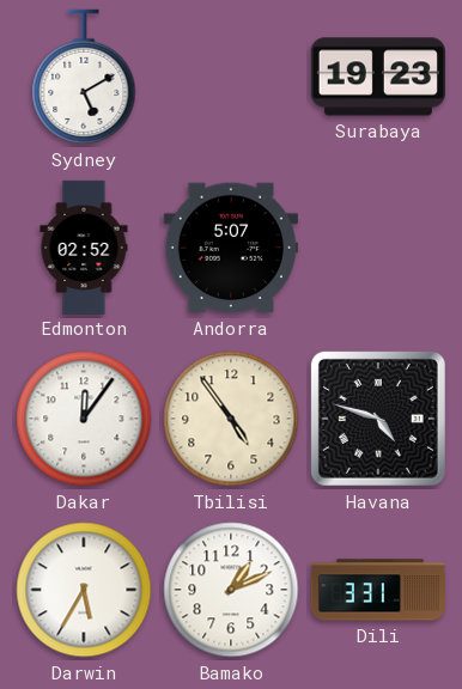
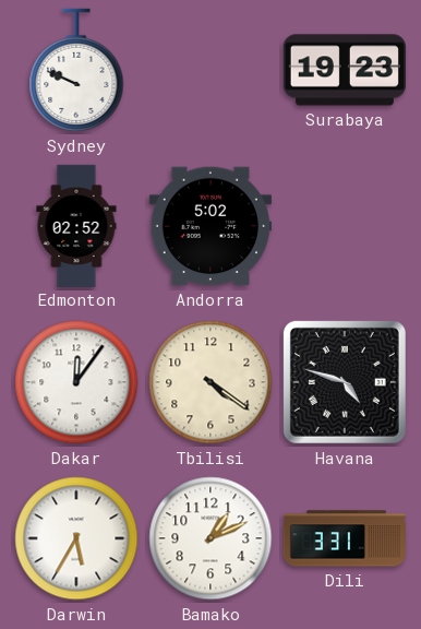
Sydney: 5:10 -> 9:49 (76, 70)
Andorra: 5:07 -> 5:02 (211, 226)
Tbilisi: 4:54 -> 4:21 (211, 382)
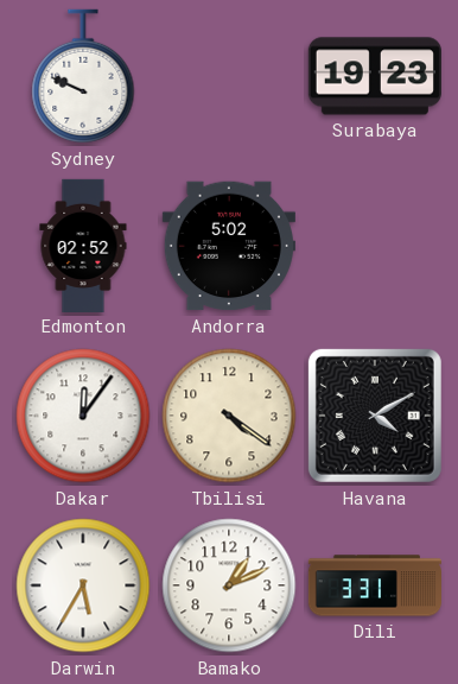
Havana: 4:48 -> 4:10 (375, 416)
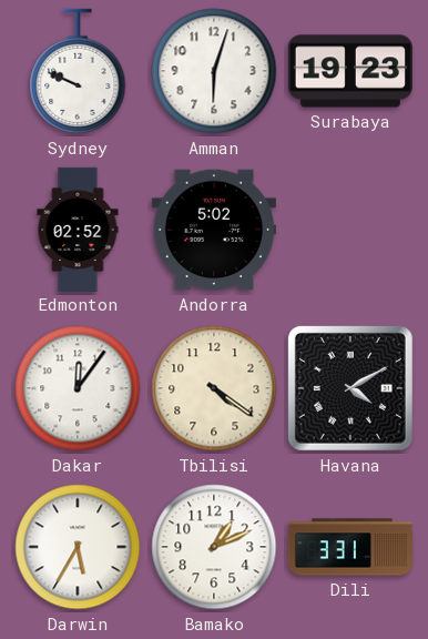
Amman: none -> 6:03 (214, 71)
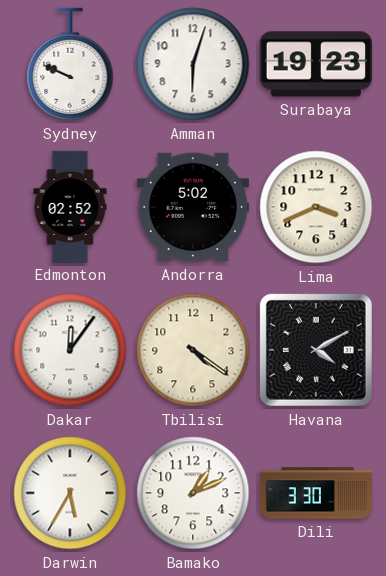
Lima: none -> 3:41 (316, 207)
Dili: 3:31 -> 3:30 (315, 493)
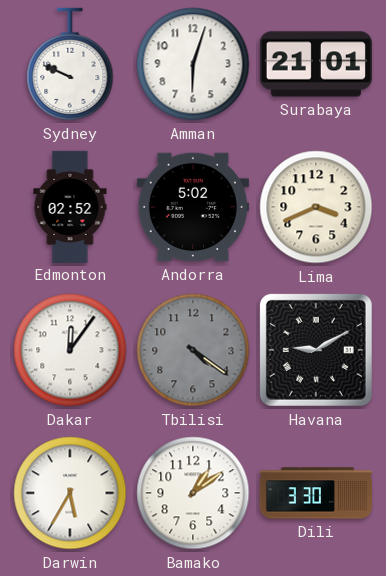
Surabaya: 19:23 -> 21:01 (316, 64)
Tbilisi dial: cream -> grey (193, 350)
Havana: 4:10 -> 9:10 (316, 350)
Bamako: 1:11 -> 1:09 (193, 493)
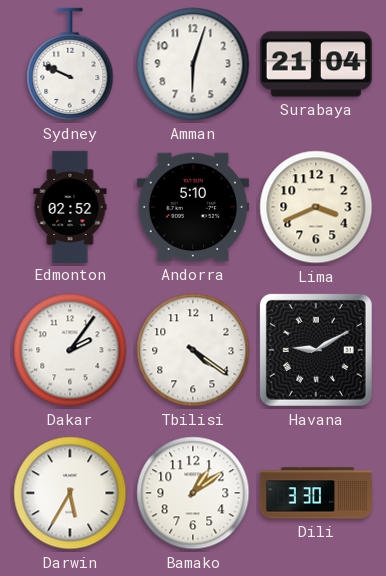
Surabaya: 21:01 -> 21:04 (316, 64)
Andorra: 5:02 -> 5:10 (193, 207)
Dakar: 12:06 -> 2:06 (70, 350)
Tbilisi dial: grey -> white (193, 350)
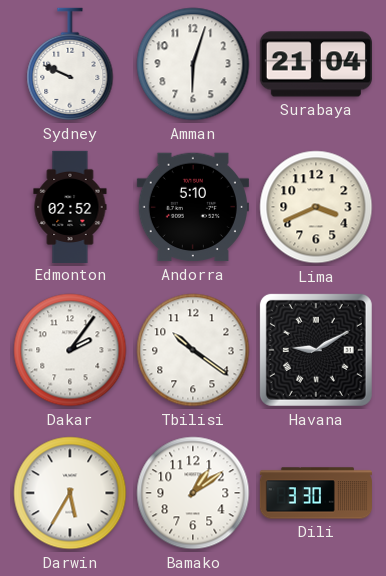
Tbilisi: 4:21 -> 10:21 (193, 350)
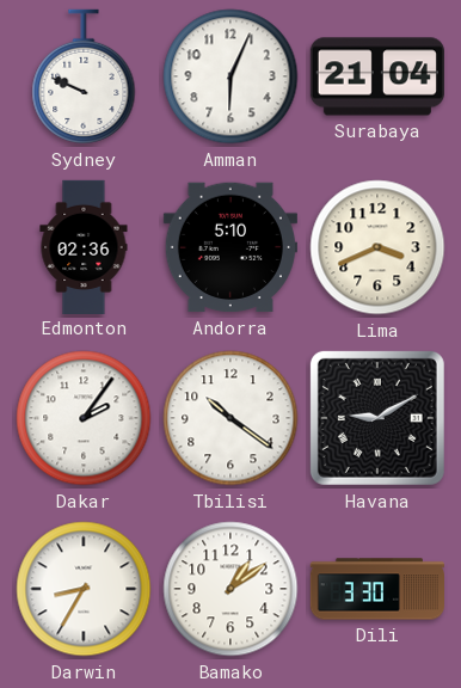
Amman: 6:03 -> 6:04 (230, 76)
Edmonton: 02:52 -> 02:36 (84, 246)
Darwin: 5:35 -> 8:35 (84, 589)
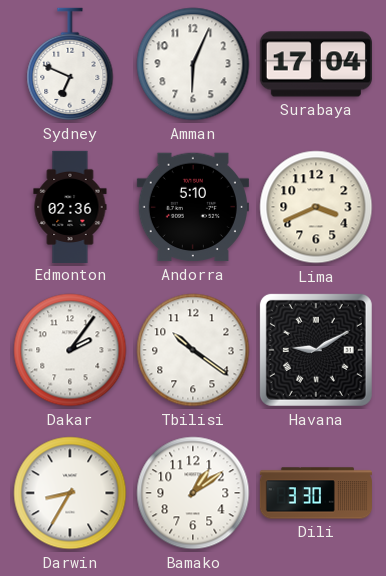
Sydney: 9:49 -> 6:49 (70, 64)
Surabaya: 21:04 -> 17:04 (316, 64)
